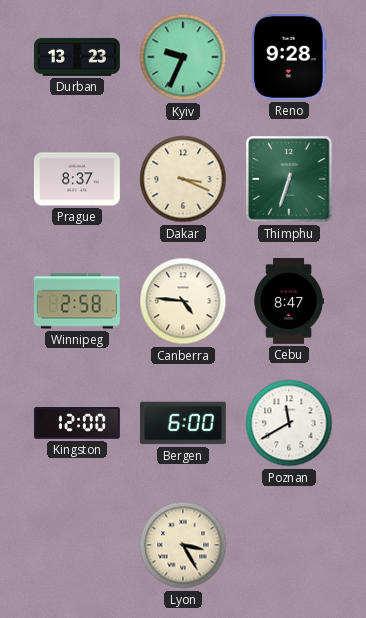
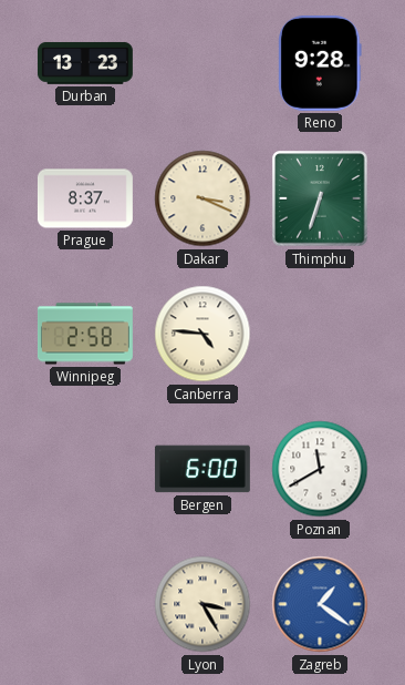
Kyiv: 9:34 -> none (183, 57)
Cebu: 8:47 -> none (288, 302)
Kingston: 12:00 -> none (77, 424)
Zagreb: none -> 1:21 (320, 604)
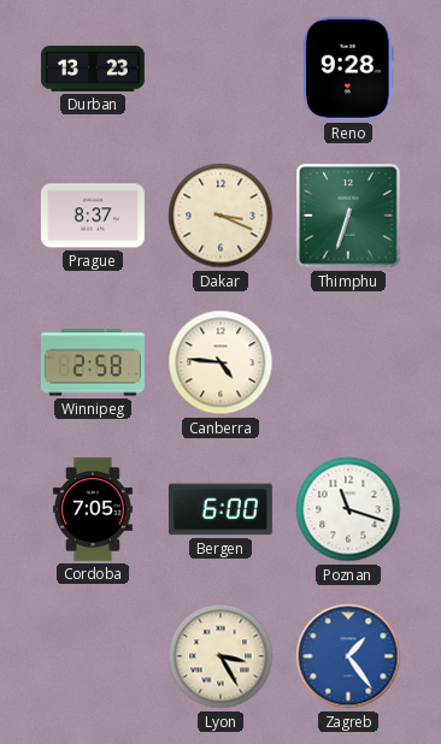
Cordoba: none -> 7:05 (93, 510)
Poznan: 11:40 -> 11:18 (348, 509)
Zagreb: 1:21 -> 1:24 (348, 656)
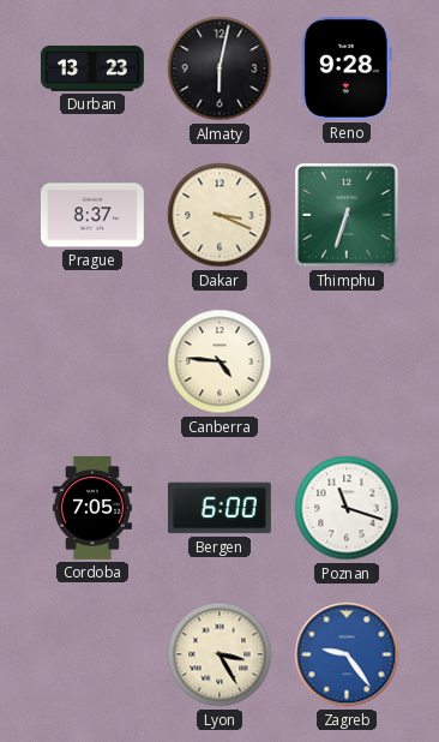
Almaty: none -> 6:02 (220, 68)
Winnipeg: 2:58 -> none (93, 362)
Zagreb: 1:24 -> 9:24 (347, 654)
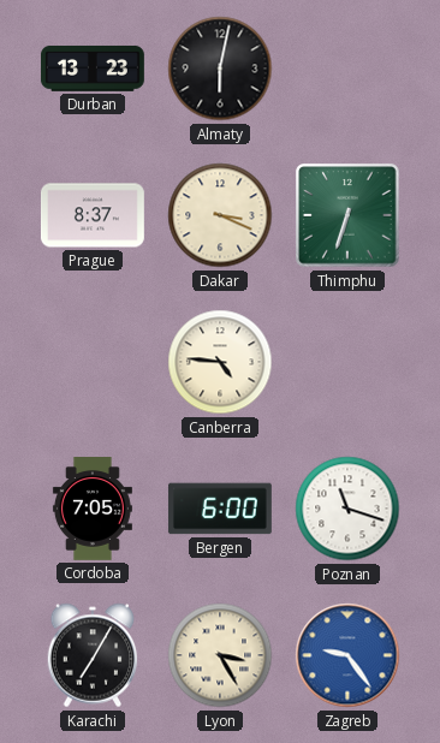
Reno: 9:28 -> none (347, 68)
Karachi: none -> 7:05 (93, 655)
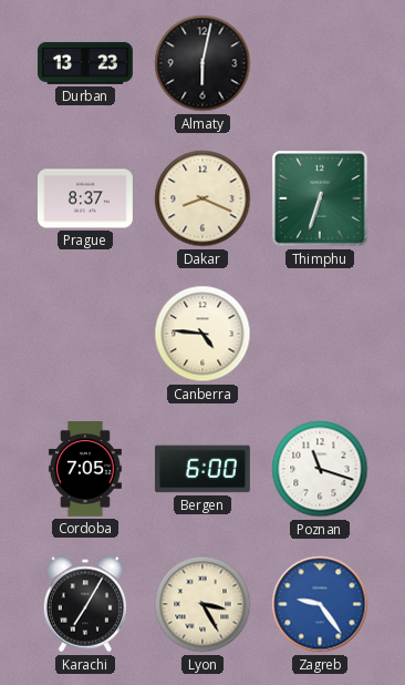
Dakar: 3:19 -> 8:19 (202, 198)
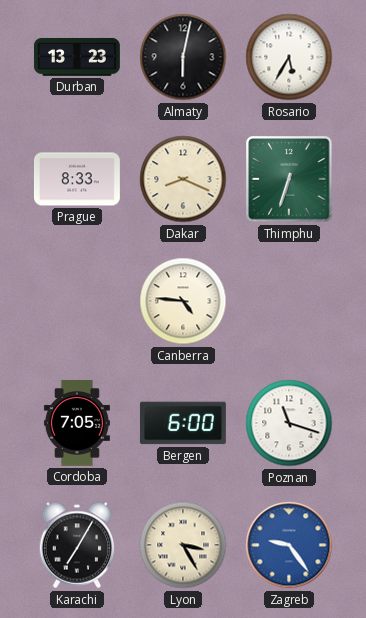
Rosario: none -> 5:35 (289, 57)
Prague: 8:37 -> 8:33 (77, 179)
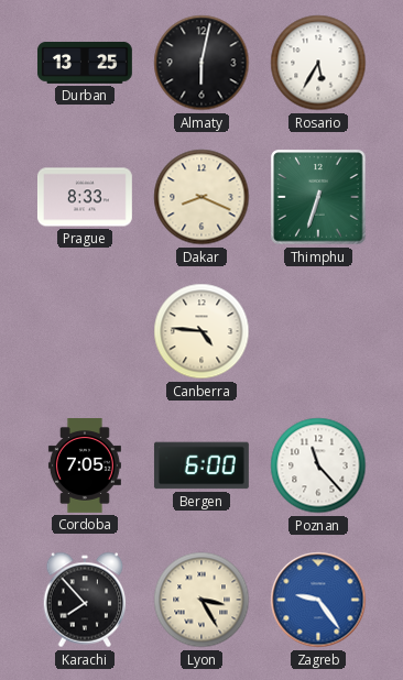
Durban: 13:23 -> 13:25 (85, 63)
Poznan: 11:18 -> 11:23 (318, 465)
Karachi: 7:05 -> 7:53 (85, 600)
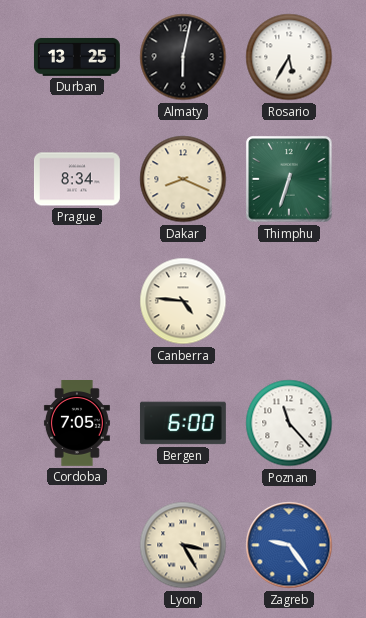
Prague: 8:33 -> 8:34 (77, 179)
Karachi: 7:53 -> none (85, 600)
